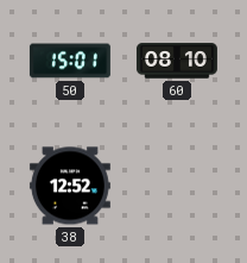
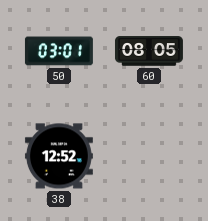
50: 15:01 -> 03:01 (59, 51)
60: 08:10 -> 08:05 (149, 51)
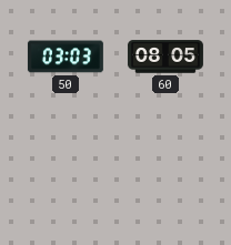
50: 03:01 -> 03:03 (66, 57)
38: 12:52 -> none (59, 156)
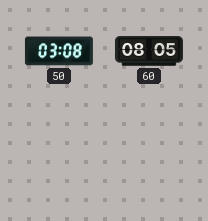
50: 03:03 -> 03:08 (59, 51)
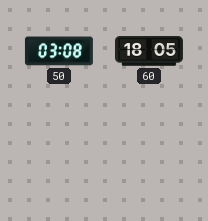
60: 08:05 -> 18:05 (149, 51)
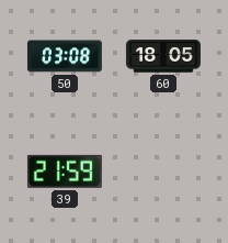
39: none -> 21:59 (65, 172)
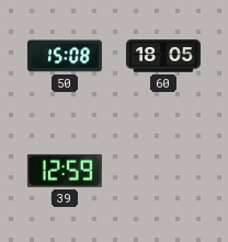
50: 03:08 -> 15:08 (65, 56)
39: 21:59 -> 12:59 (65, 171)
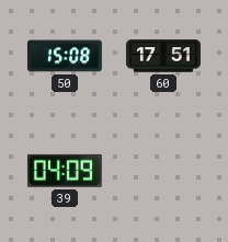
60: 18:05 -> 17:51 (163, 56)
39: 12:59 -> 04:09 (65, 171)
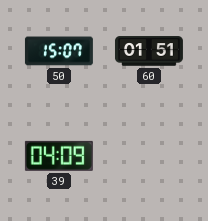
50: 15:08 -> 15:07 (59, 51)
60: 17:51 -> 01:51 (149, 51)
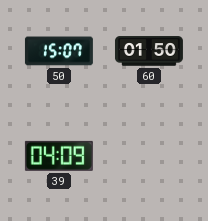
60: 01:51 -> 01:50 (149, 51)
